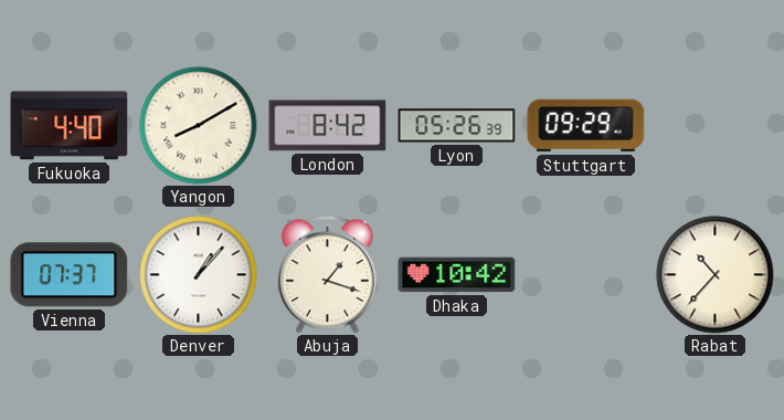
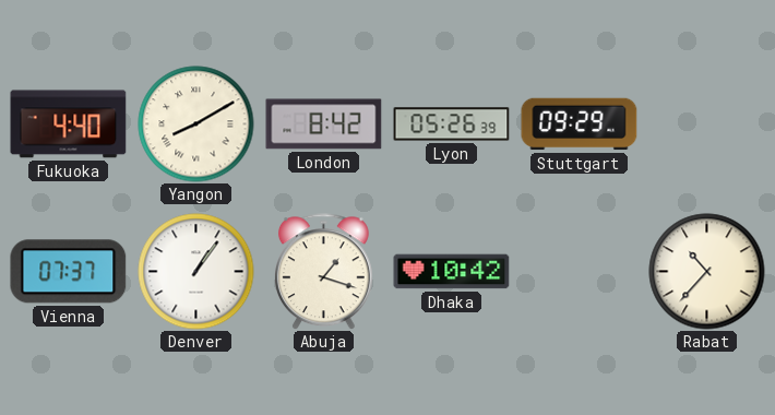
Denver: 1:07 -> 1:06 (196, 272)
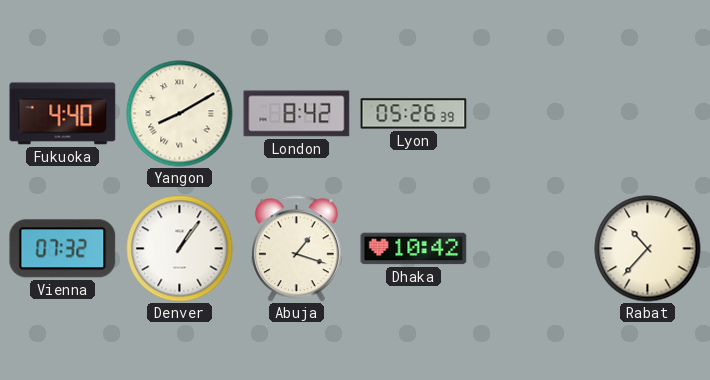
Stuttgart: 09:29 -> none (580, 124)
Vienna: 07:37 -> 07:32 (63, 249)
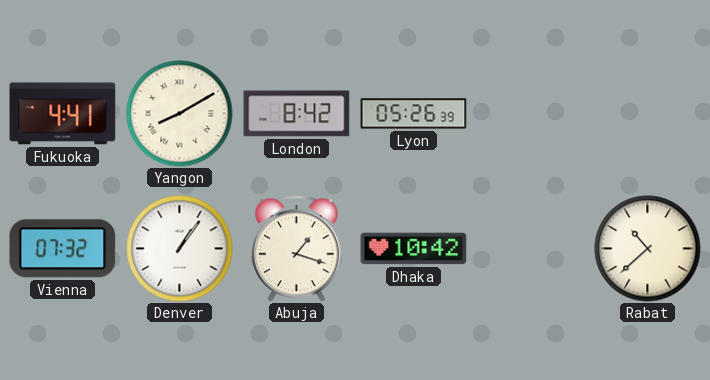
Fukuoka: 4:40 -> 4:41 (63, 114)
Rabat: 10:37 -> 10:38 (648, 249)
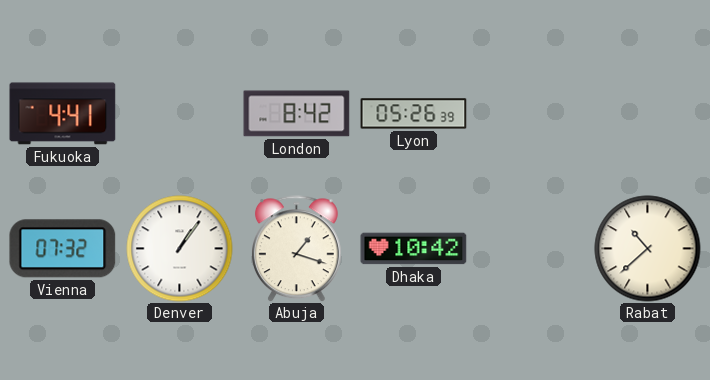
Yangon: 8:10 -> none (180, 114)
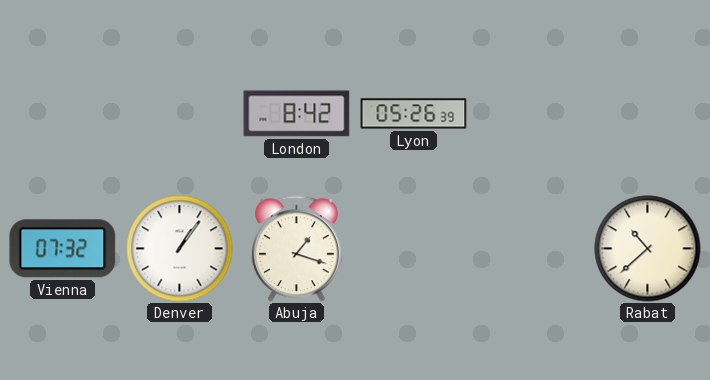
Fukuoka: 4:41 -> none (63, 114)
Dhaka: 10:42 -> none (414, 249)
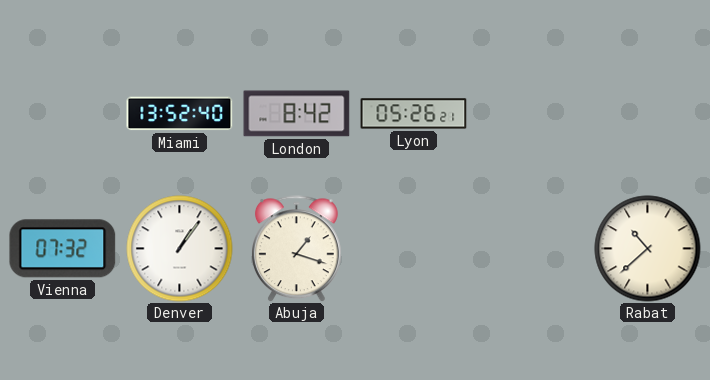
Miami: none -> 13:52 (180, 114)
Lyon: 05:26:39 -> 05:26:21 (414, 114)
